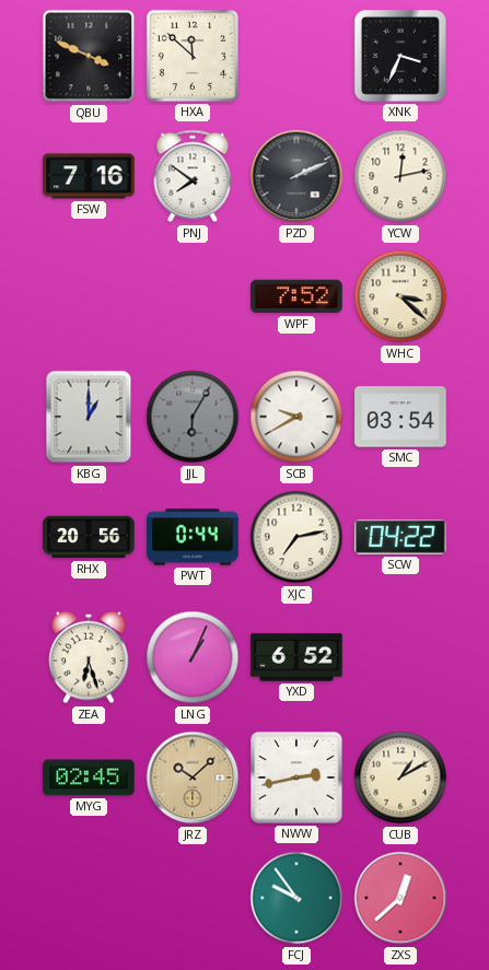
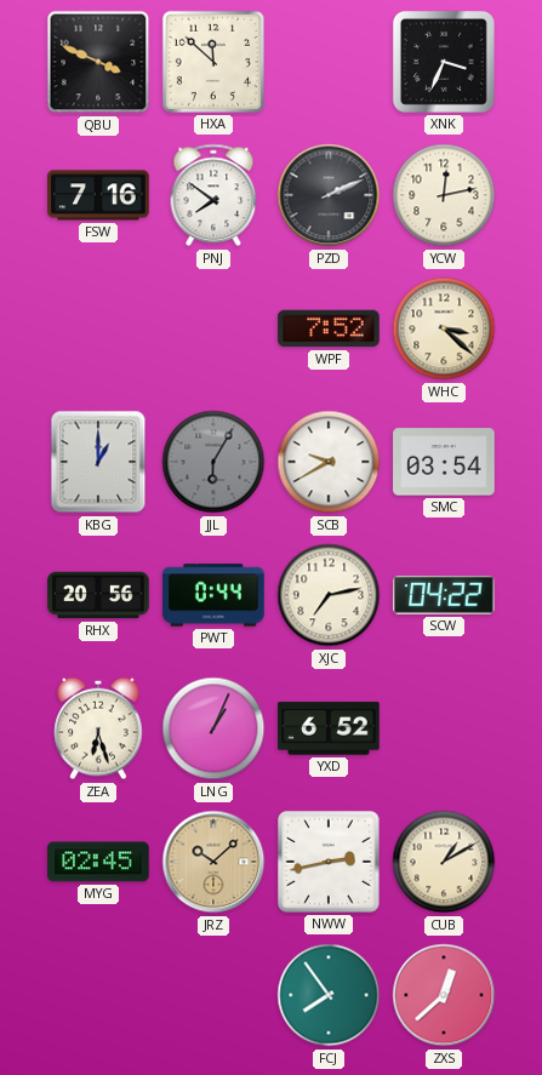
FCJ: 9:54 -> 7:54 (329, 995)
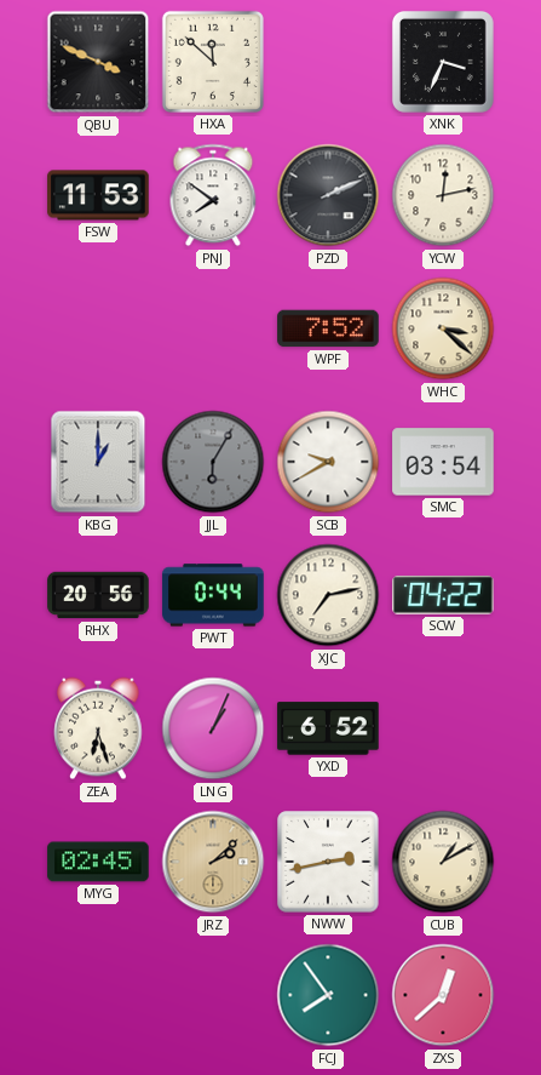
FSW: 7:16 -> 11:53 (98, 195)
JRZ: 10:08 -> 2:08 (213, 862)
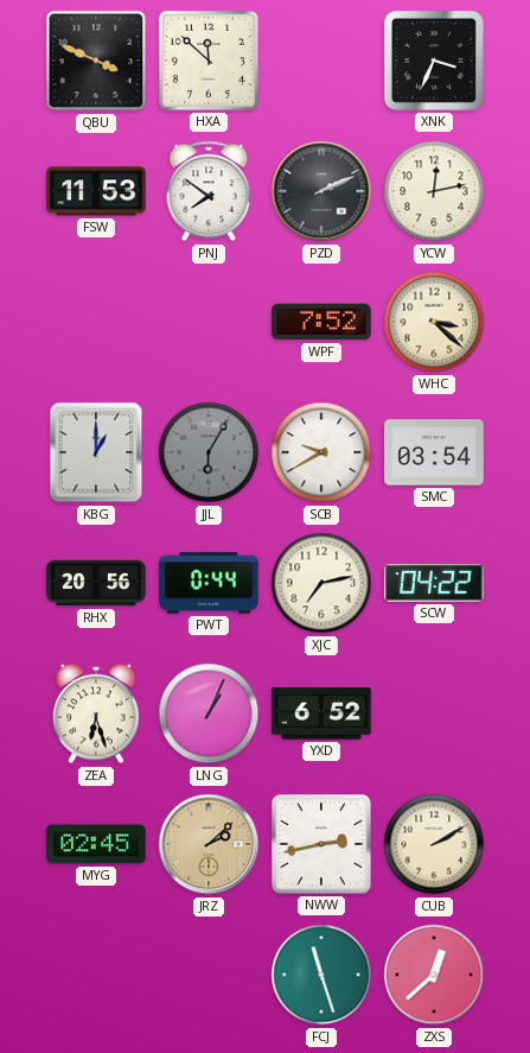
CUB: 1:10 -> 2:10 (434, 844)
FCJ: 7:54 -> 11:27 (321, 975)
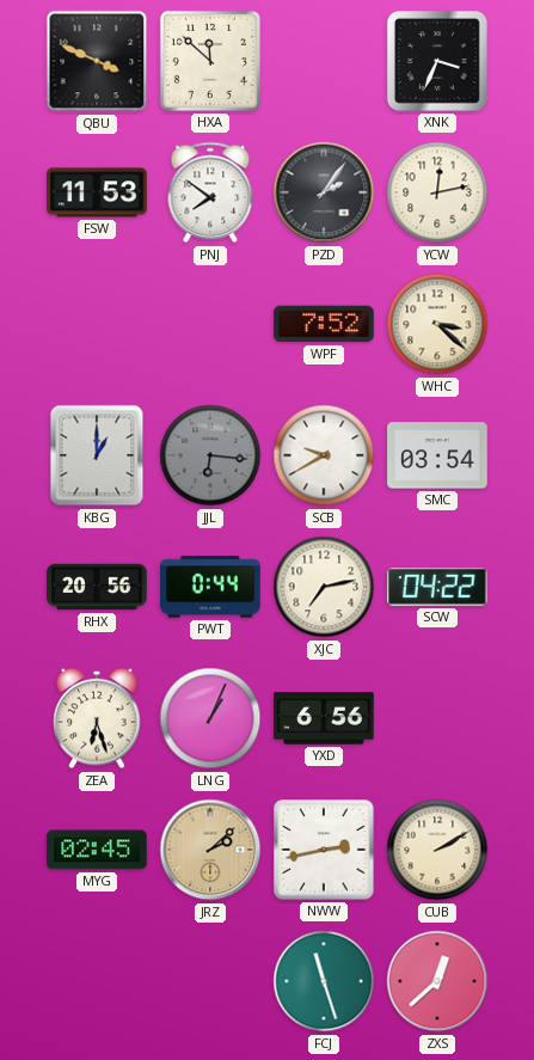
PZD: 2:11 -> 2:06 (324, 192)
JJL: 6:05 -> 6:16 (210, 455)
YXD: 6:52 -> 6:56 (324, 718)
